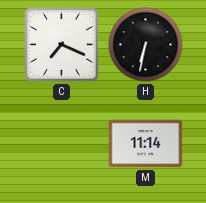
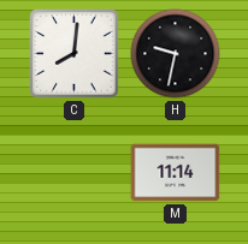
C: 7:19 -> 8:01 (75, 54)
H: 6:32 -> 9:32 (176, 54)
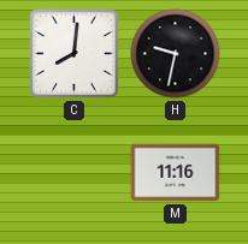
M: 11:14 -> 11:16 (176, 173)
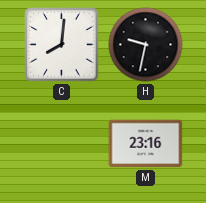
M: 11:16 -> 23:16 (146, 144)
